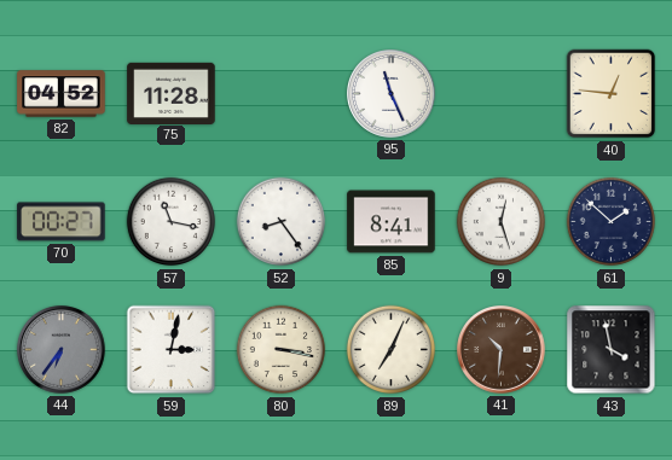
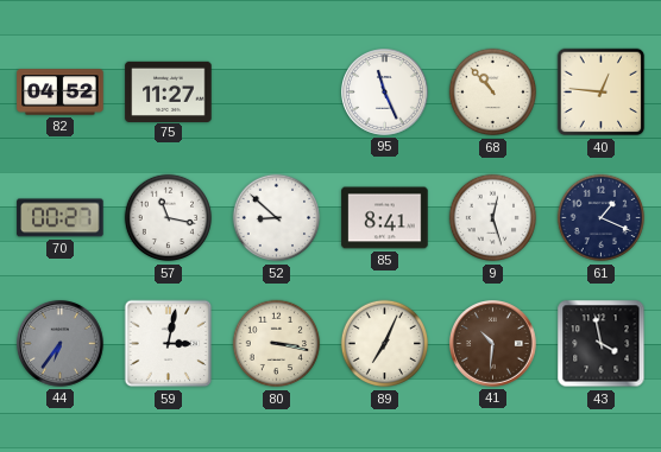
75: 11:28 -> 11:27 (169, 91)
68: none -> 10:53 (493, 93)
52: 8:24 -> 8:52 (277, 218)
61: 1:52 -> 1:19 (602, 218)
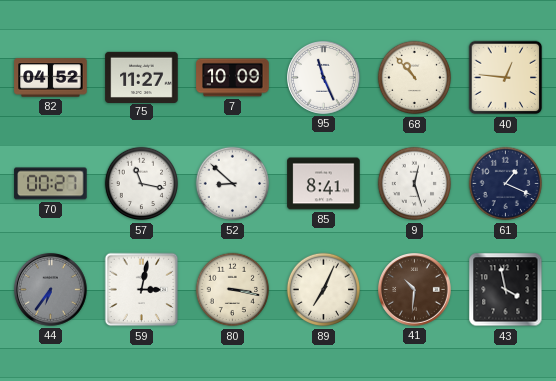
7: none -> 10:09 (233, 78)
